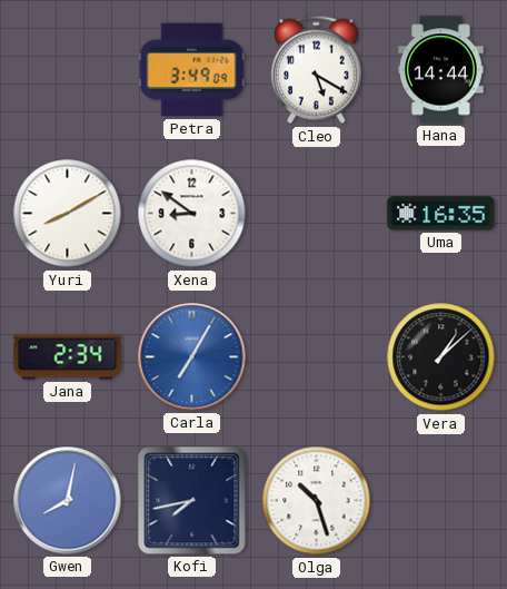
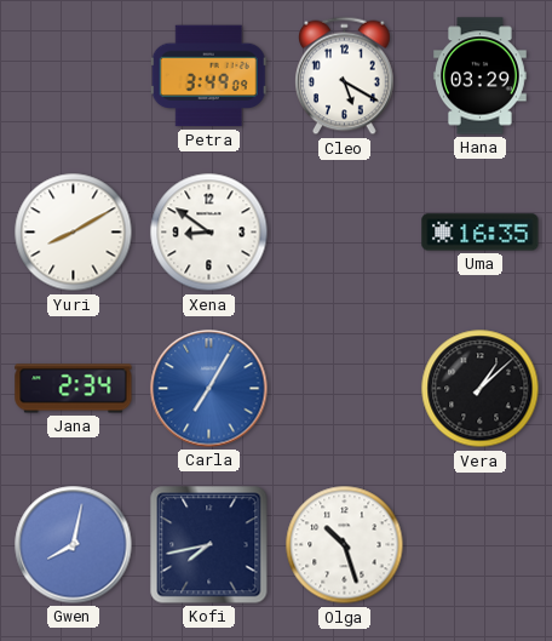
Hana: 14:44 -> 03:29 (481, 76)
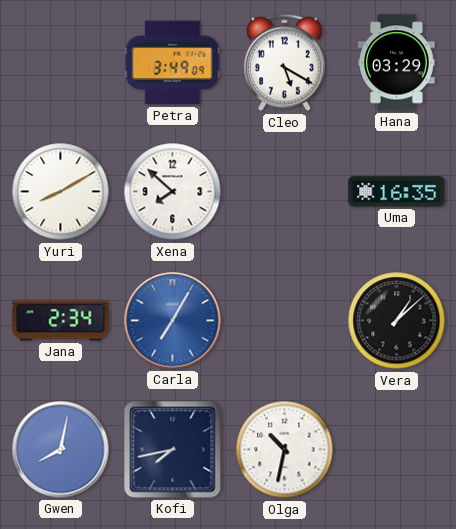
Xena: 8:51 -> 7:52 (173, 192)
Olga: 10:27 -> 10:32 (285, 450)
